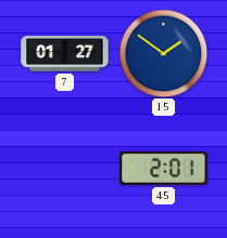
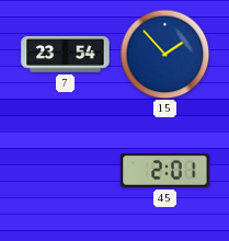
7: 01:27 -> 23:54 (66, 55)
15: 1:51 -> 1:53 (164, 54)
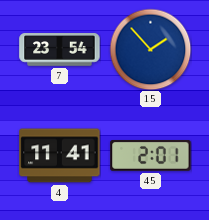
4: none -> 11:41 (60, 156)
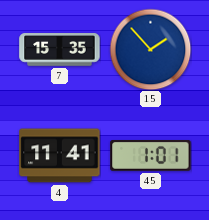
7: 23:54 -> 15:35 (60, 50)
45: 2:01 -> 1:01 (151, 156)
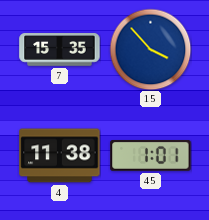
15: 1:53 -> 3:53 (150, 49)
4: 11:41 -> 11:38 (60, 156)
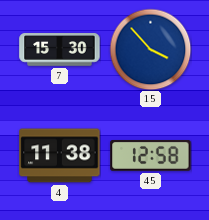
7: 15:35 -> 15:30 (60, 50)
45: 1:01 -> 12:58 (151, 156)
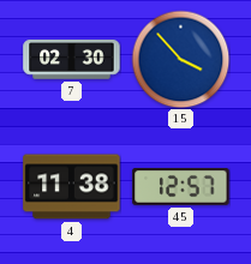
7: 15:30 -> 02:30 (72, 60)
45: 12:58 -> 12:57 (181, 187)
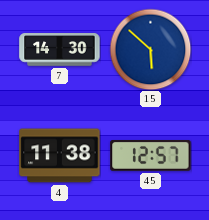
7: 02:30 -> 14:30 (60, 50)
15: 3:53 -> 5:52 (150, 49)
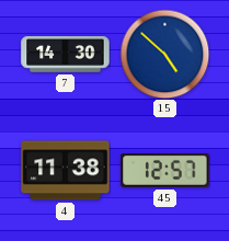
15: 5:52 -> 4:52 (164, 54)
